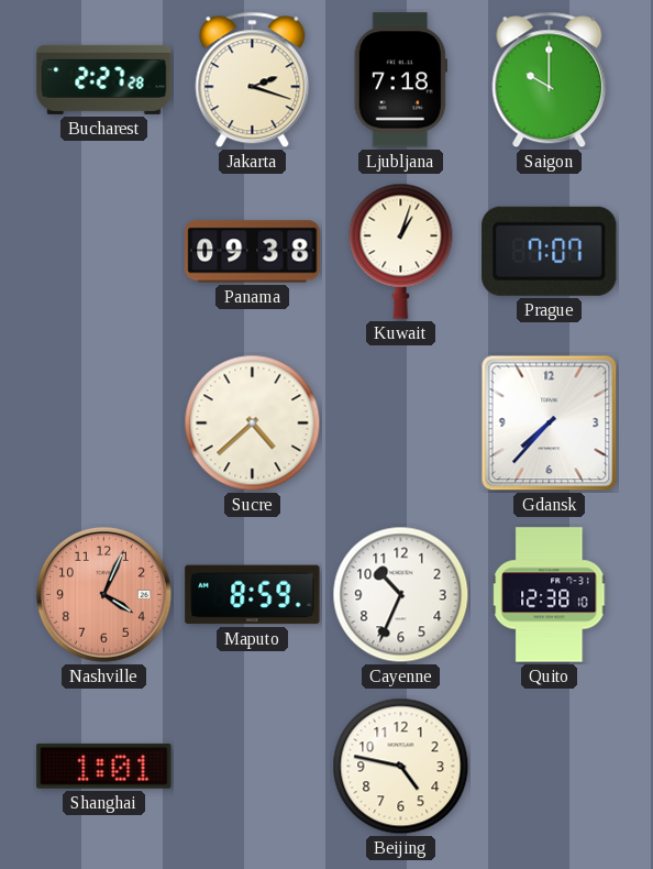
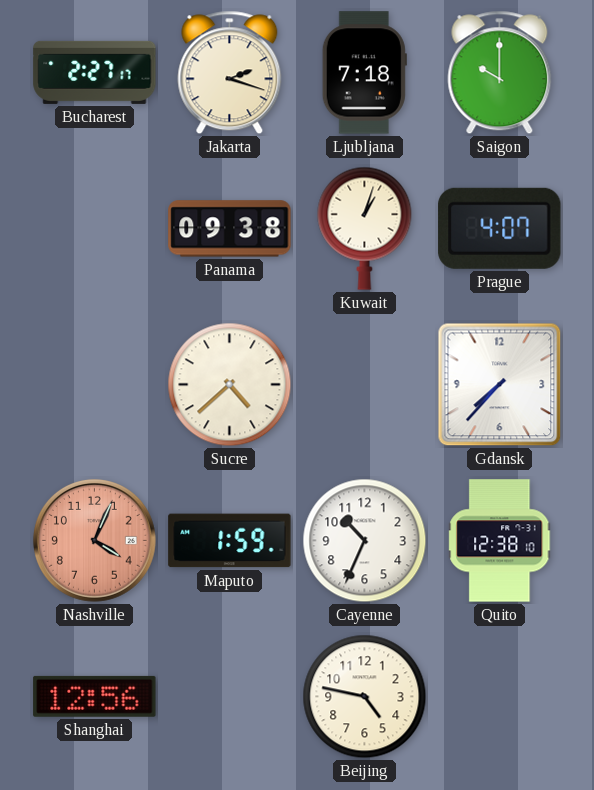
Bucharest: 2:27:28 -> 2:27:17 (95, 72)
Prague: 7:07 -> 4:07 (500, 228)
Maputo: 8:59 -> 1:59 (230, 541)
Shanghai: 1:01 -> 12:56 (95, 696)
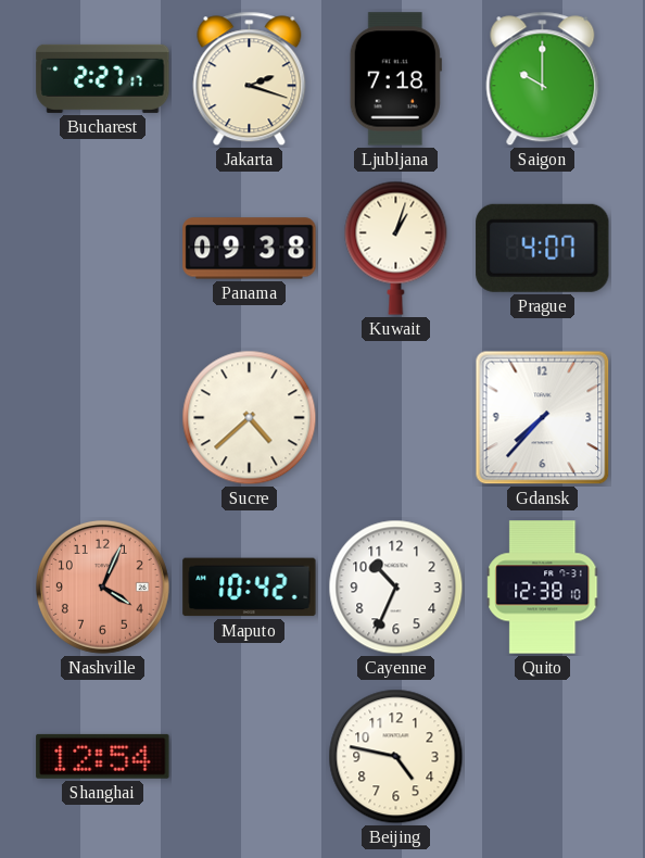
Maputo: 1:59 -> 10:42 (250, 588)
Shanghai: 12:56 -> 12:54 (103, 756)
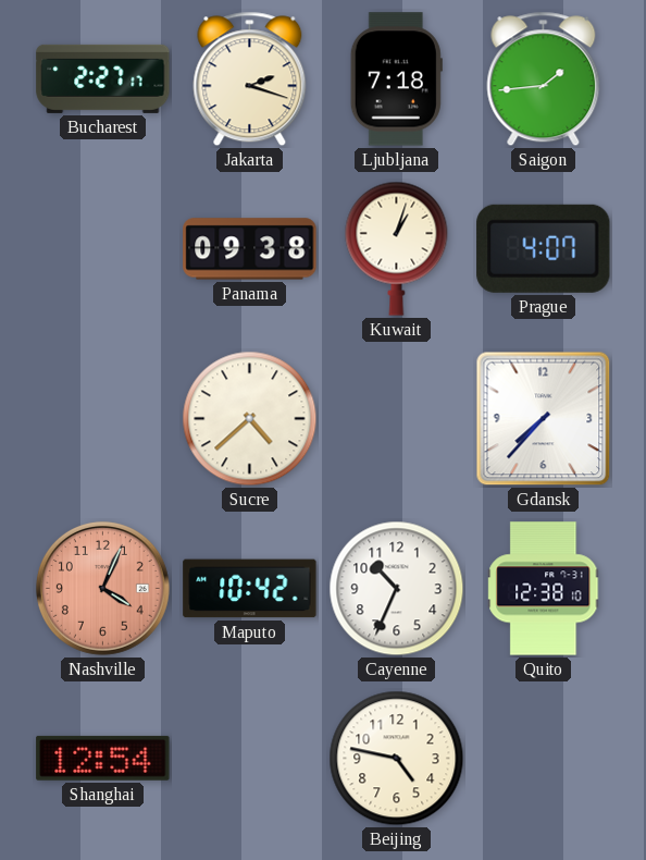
Saigon: 10:00 -> 1:44 (544, 79)
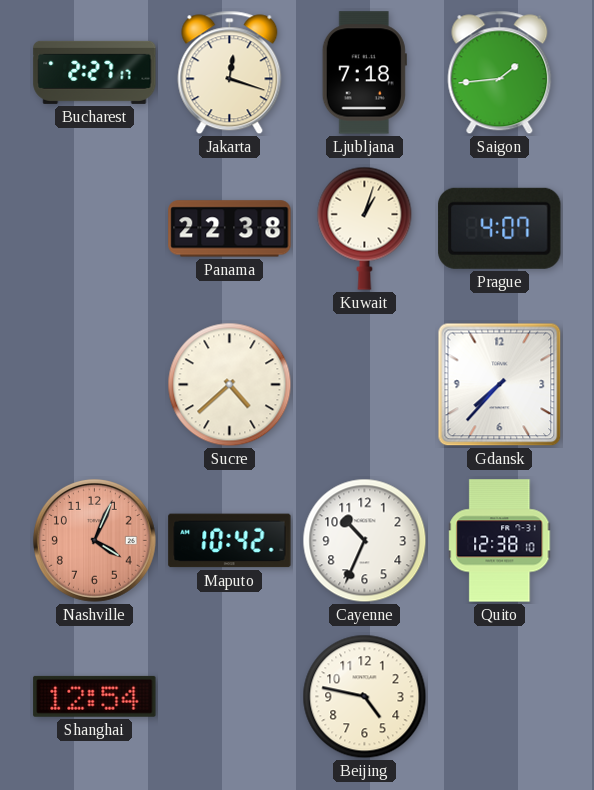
Jakarta: 2:18 -> 12:18 (230, 73)
Panama: 09:38 -> 22:38 (230, 229)
